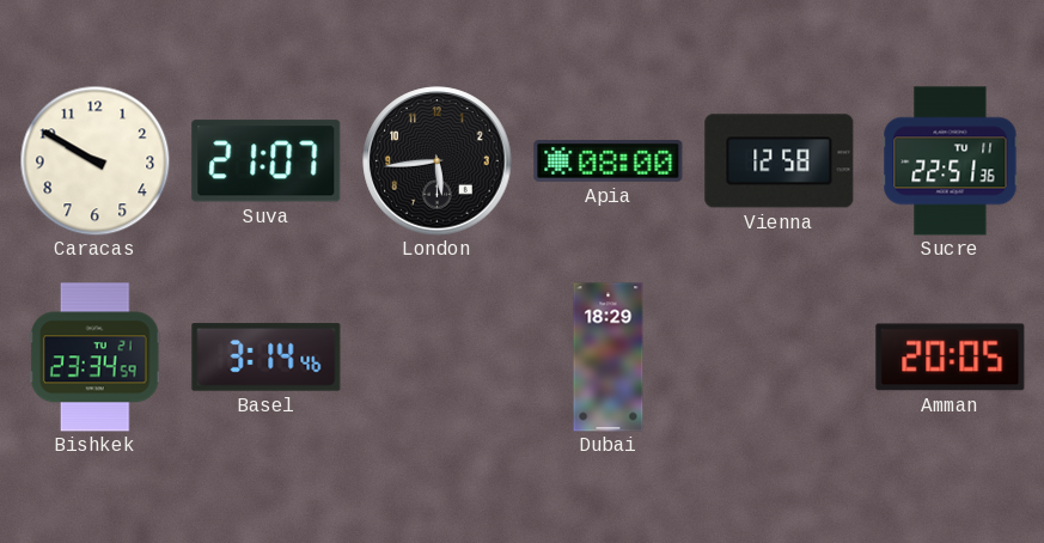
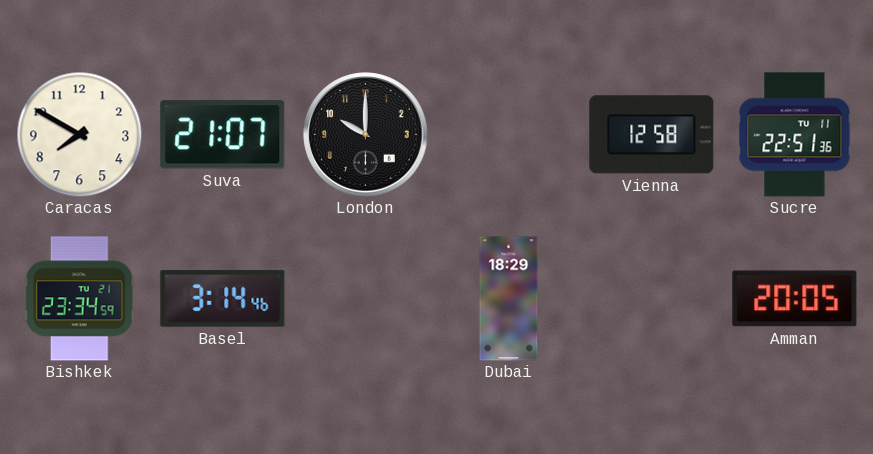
Caracas: 9:50 -> 7:50 (79, 134)
London: 5:44 -> 10:00 (366, 135)
Apia: 08:00 -> none (609, 161)
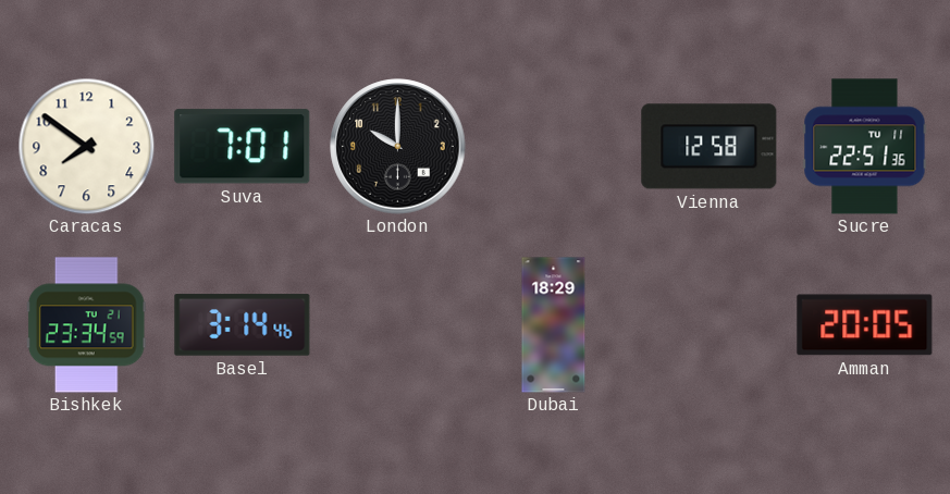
Caracas: 7:50 -> 7:51 (86, 146)
Suva: 21:07 -> 7:01 (243, 147)
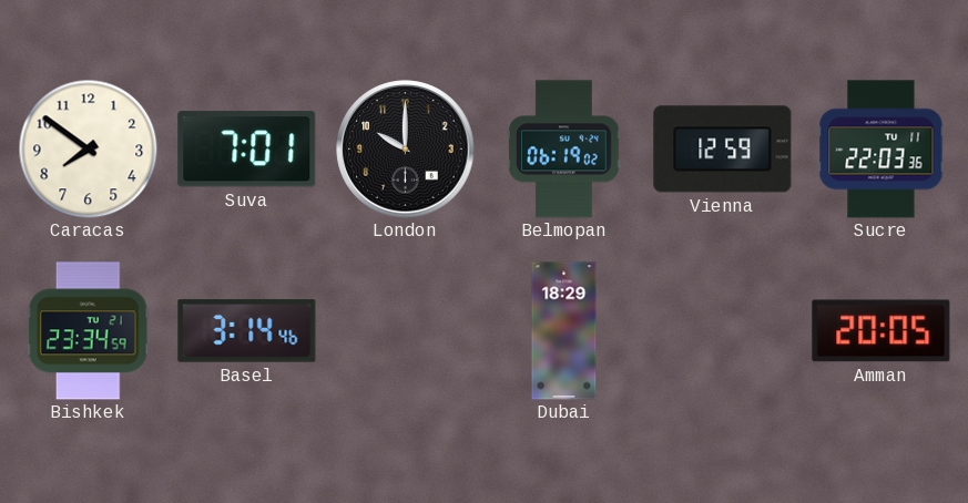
Belmopan: none -> 06:19 (564, 150)
Vienna: 12:58 -> 12:59 (723, 150)
Sucre: 22:51 -> 22:03 (882, 150)
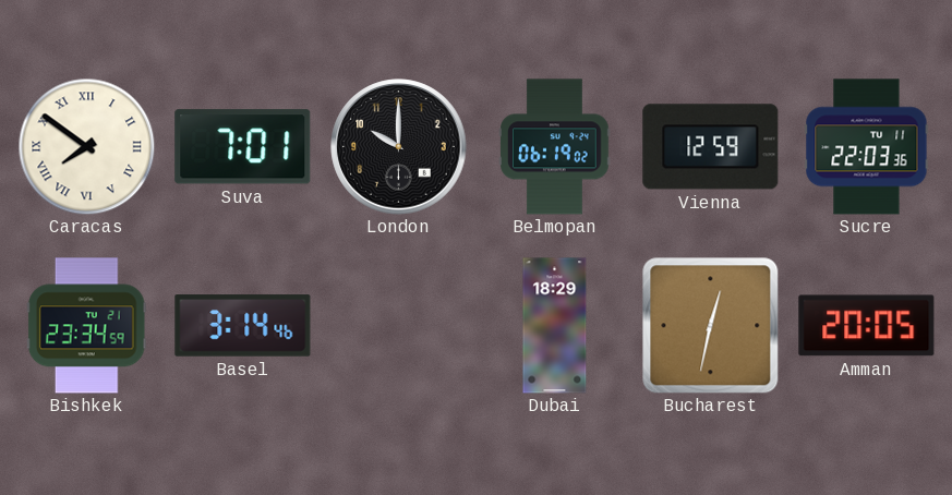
Caracas numerals: Arabic -> Roman (86, 146)
Bucharest: none -> 12:32 (710, 325)
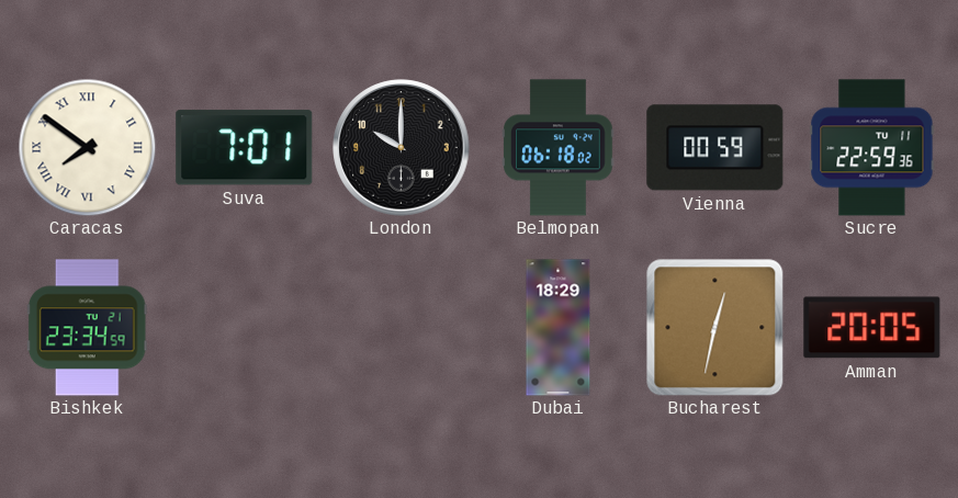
Belmopan: 06:19 -> 06:18 (559, 148)
Vienna: 12:59 -> 00:59 (715, 148)
Sucre: 22:03 -> 22:59 (872, 148)
Basel: 3:14 -> none (243, 326)
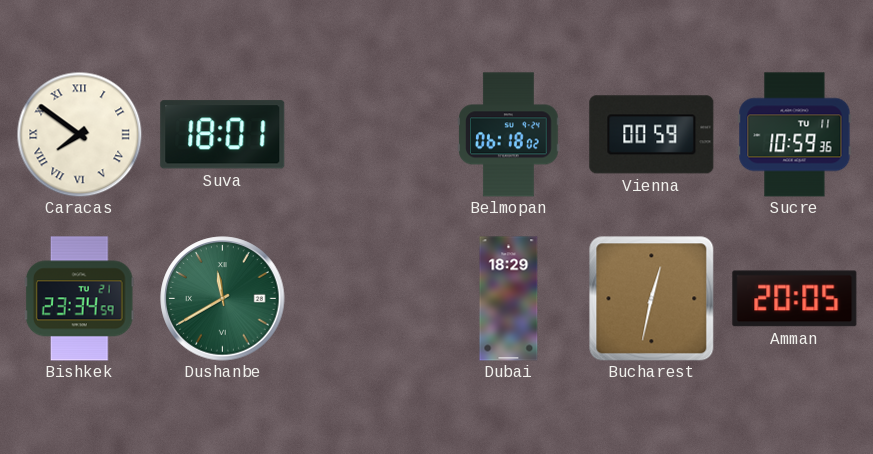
Suva: 7:01 -> 18:01 (223, 135)
London: 10:00 -> none (402, 148)
Sucre: 22:59 -> 10:59 (795, 135)
Dushanbe: none -> 11:40 (223, 299)
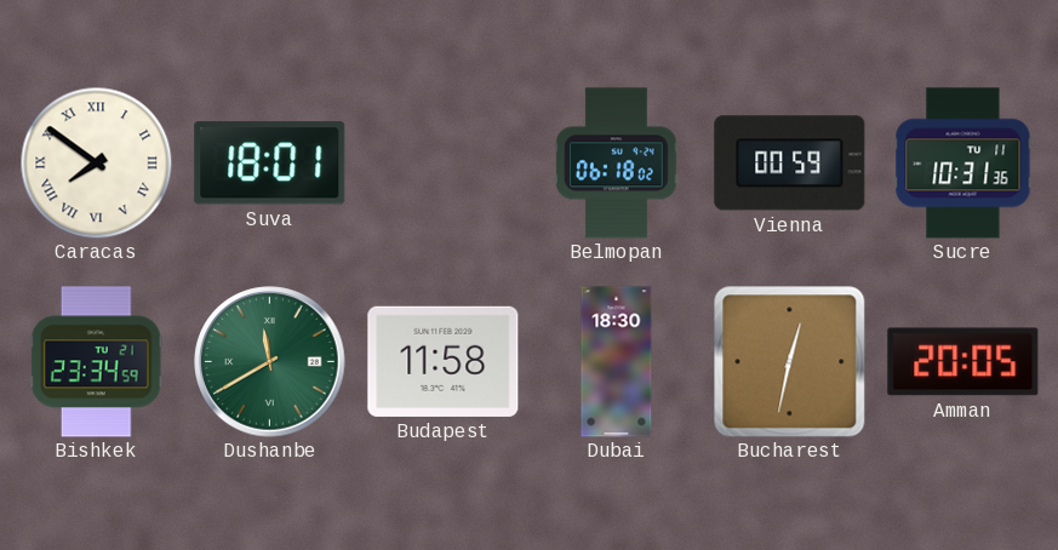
Sucre: 10:59 -> 10:31 (963, 164)
Budapest: none -> 11:58 (444, 361)
Dubai: 18:29 -> 18:30 (617, 362)
